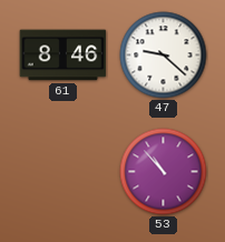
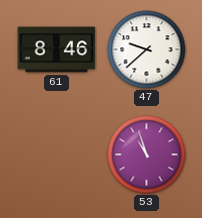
47: 9:22 -> 9:38 (147, 50)
53: 10:53 -> 10:57 (147, 155)
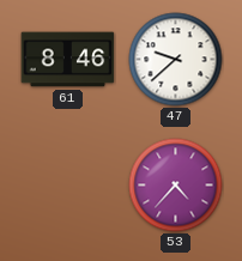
53: 10:57 -> 4:37 (176, 186)
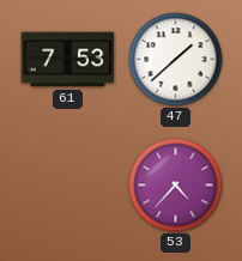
61: 8:46 -> 7:53 (68, 60)
47: 9:38 -> 1:38 (176, 60)
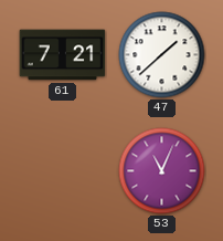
61: 7:53 -> 7:21 (63, 55)
53: 4:37 -> 11:04 (162, 171)
